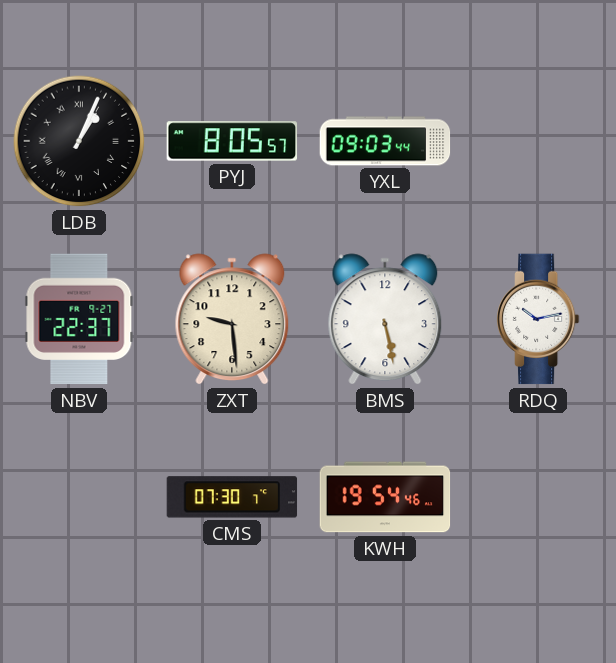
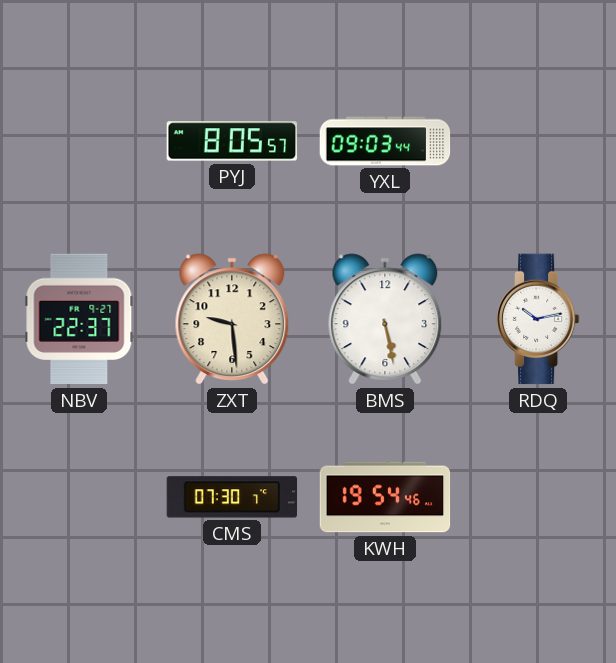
LDB: 1:04 -> none (79, 141)
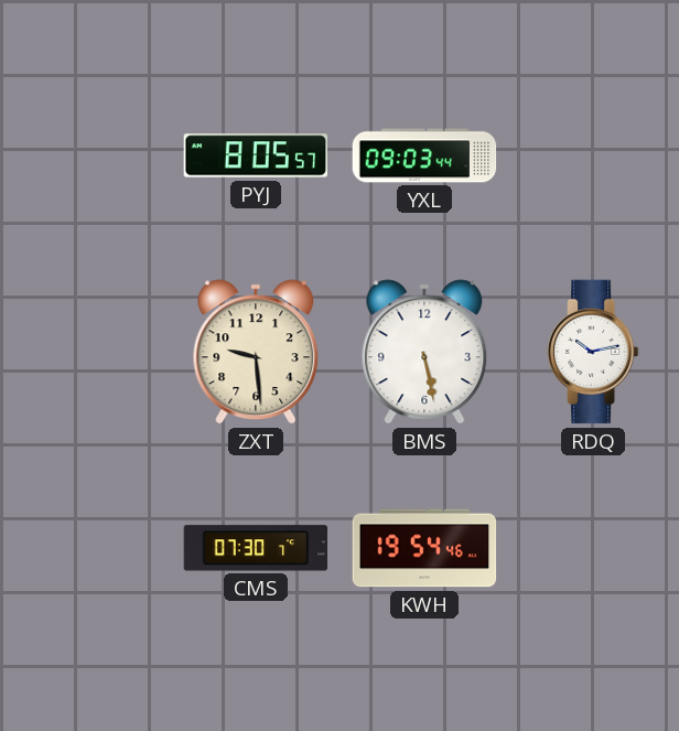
NBV: 22:37 -> none (79, 319)
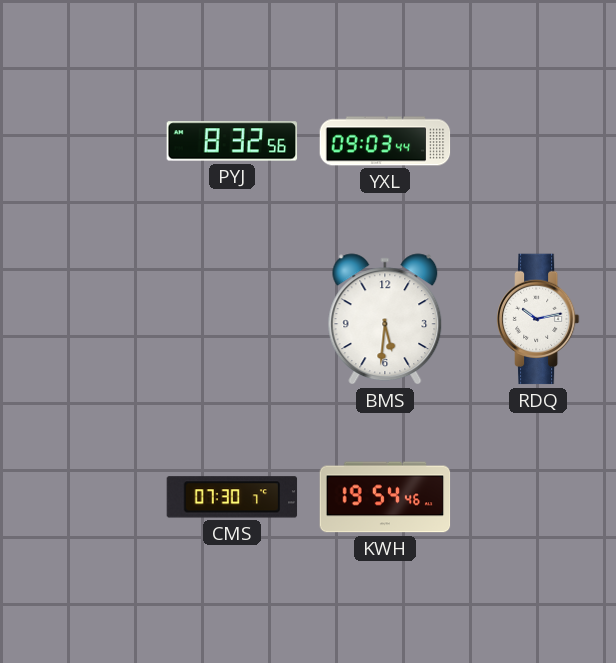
PYJ: 8:05 -> 8:32 (232, 141)
ZXT: 9:29 -> none (256, 352)
BMS: 5:28 -> 5:31 (385, 319)
